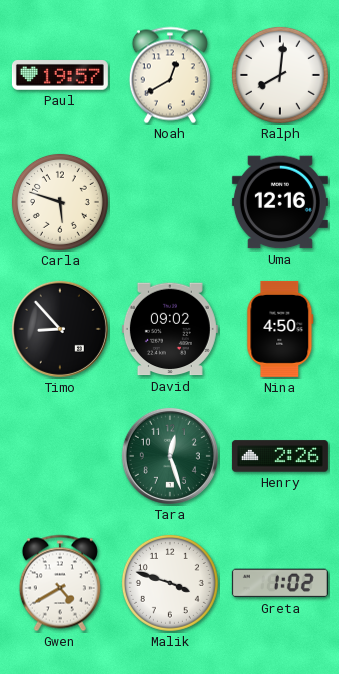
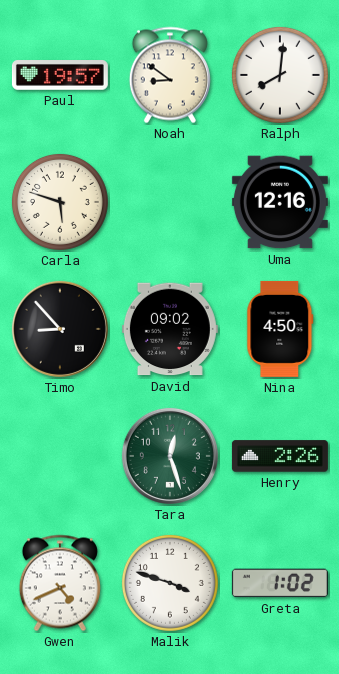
Noah: 12:40 -> 8:51 (170, 75)
Gwen: 4:40 -> 4:41 (60, 583)
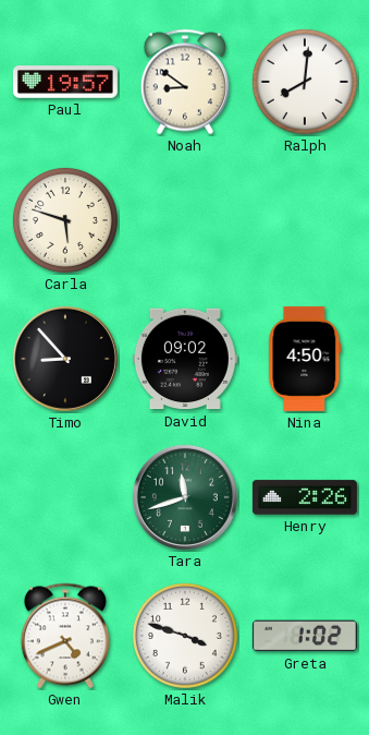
Uma: 12:16 -> none (280, 202)
Tara: 12:27 -> 11:42 (185, 497)
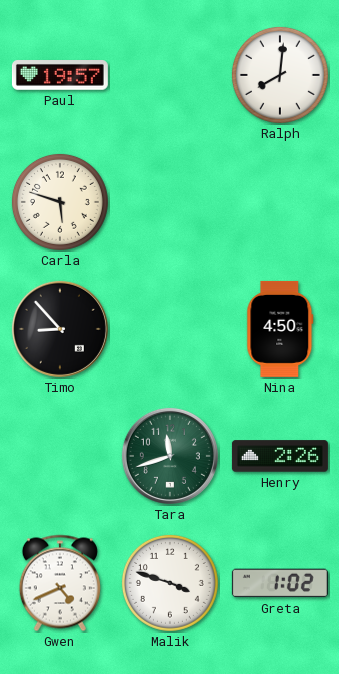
Noah: 8:51 -> none (185, 82)
David: 09:02 -> none (185, 359)
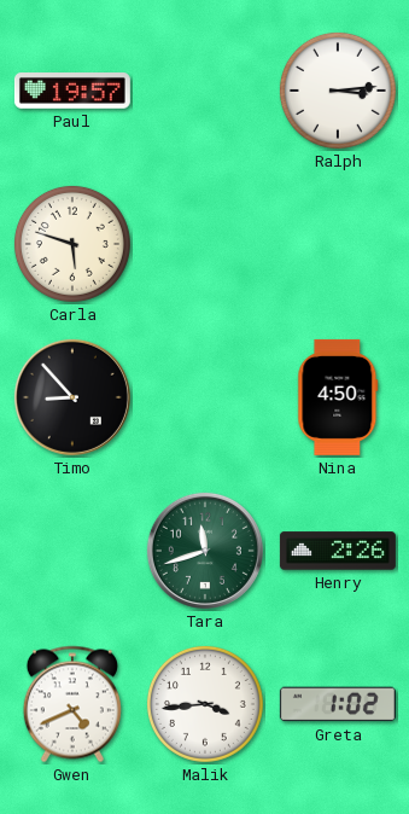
Ralph: 8:01 -> 3:14 (338, 91)
Malik: 3:48 -> 3:44 (205, 704)
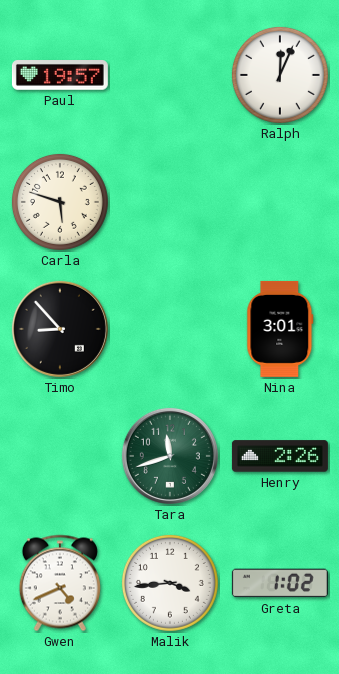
Ralph: 3:14 -> 12:04 (280, 75)
Nina: 4:50 -> 3:01 (280, 329)
